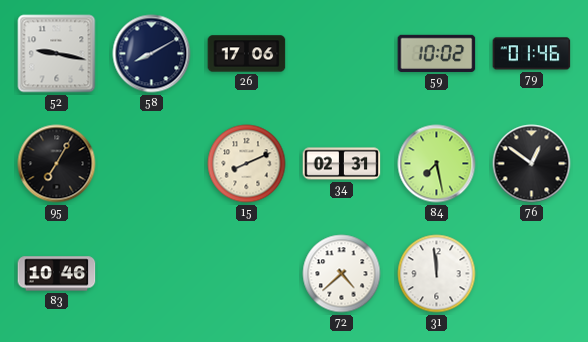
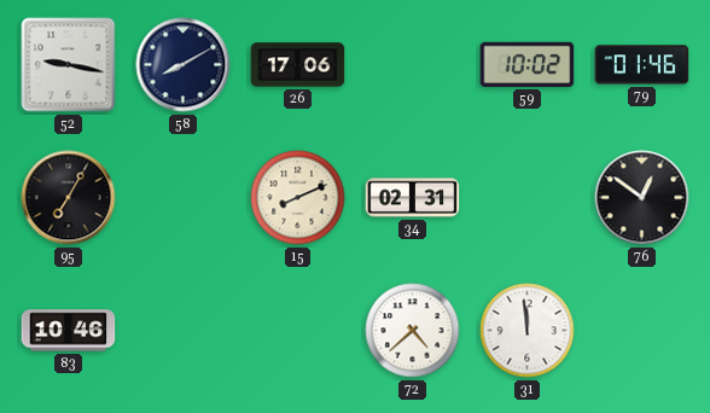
84: 7:28 -> none (437, 164)
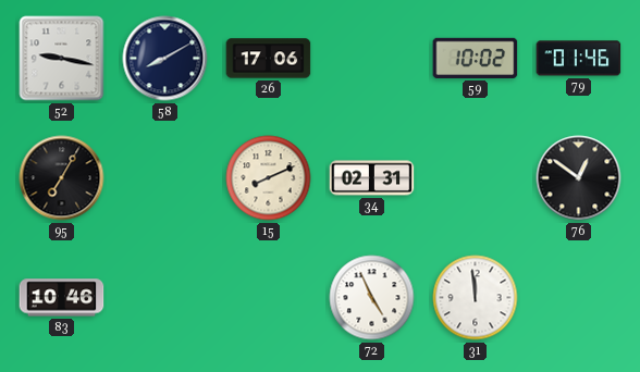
72: 4:38 -> 4:56 (372, 298)
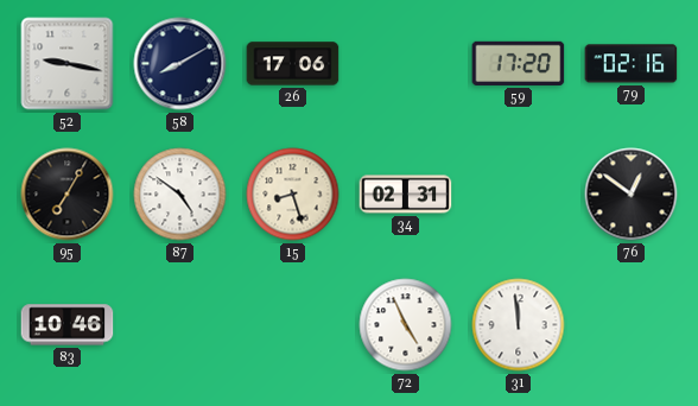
59: 10:02 -> 17:20 (519, 63)
79: 01:46 -> 02:16 (632, 64)
87: none -> 4:51 (180, 195)
15: 8:11 -> 8:27 (293, 195)
